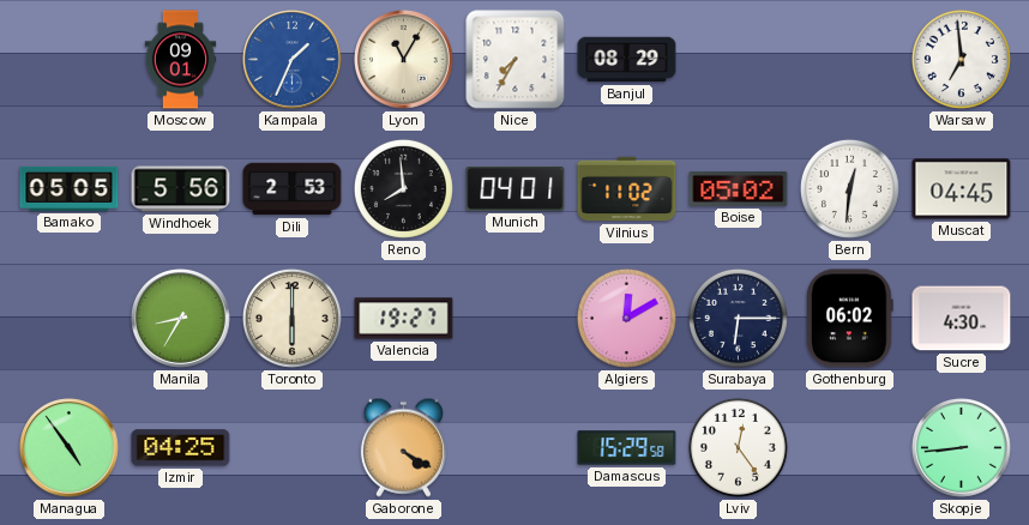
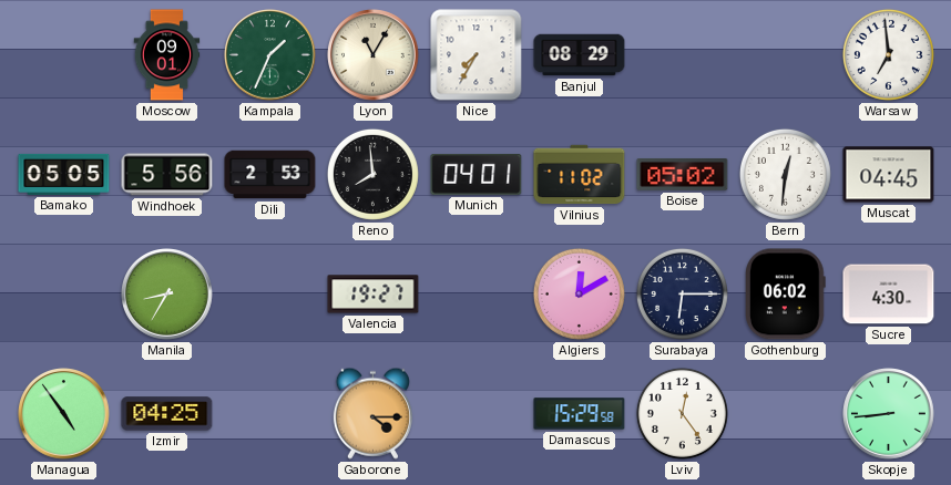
Kampala dial: blue -> green (270, 55)
Toronto: 6:00 -> none (291, 318)
Gaborone: 4:20 -> 4:15 (372, 413)
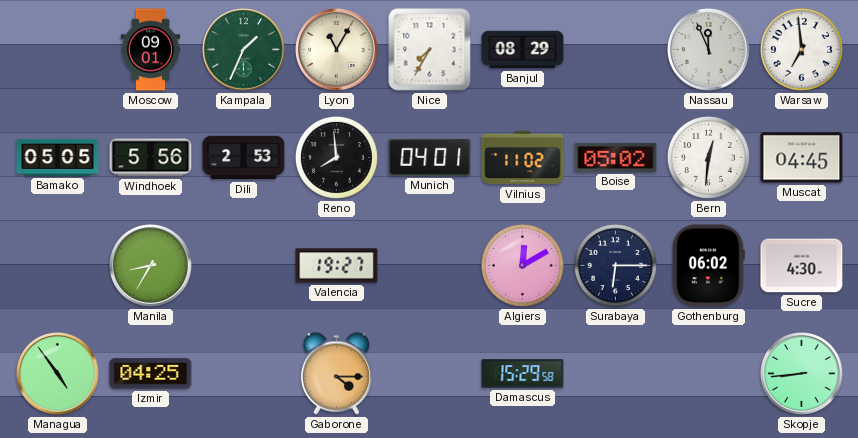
Nassau: none -> 11:56 (709, 50)
Lviv: 12:24 -> none (682, 413)
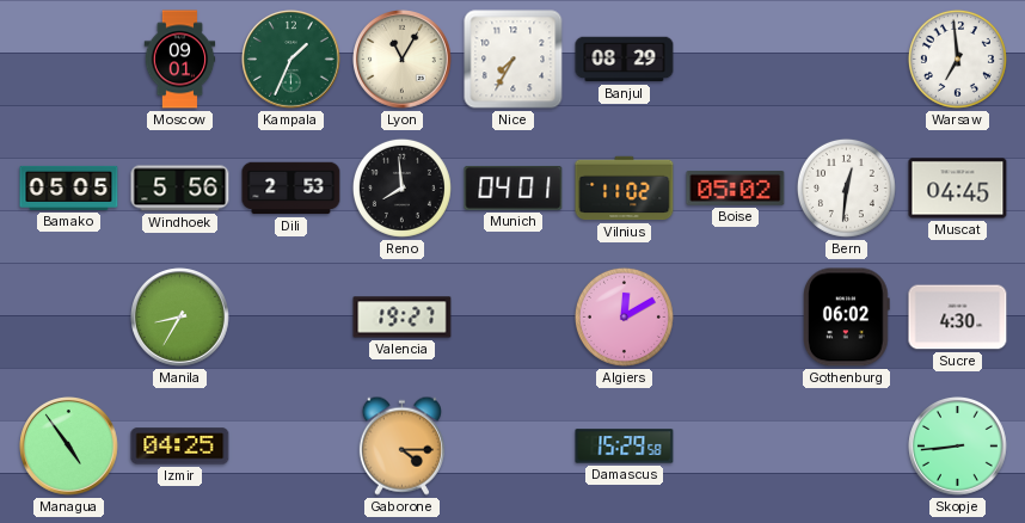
Nassau: 11:56 -> none (709, 50)
Surabaya: 6:15 -> none (615, 265)
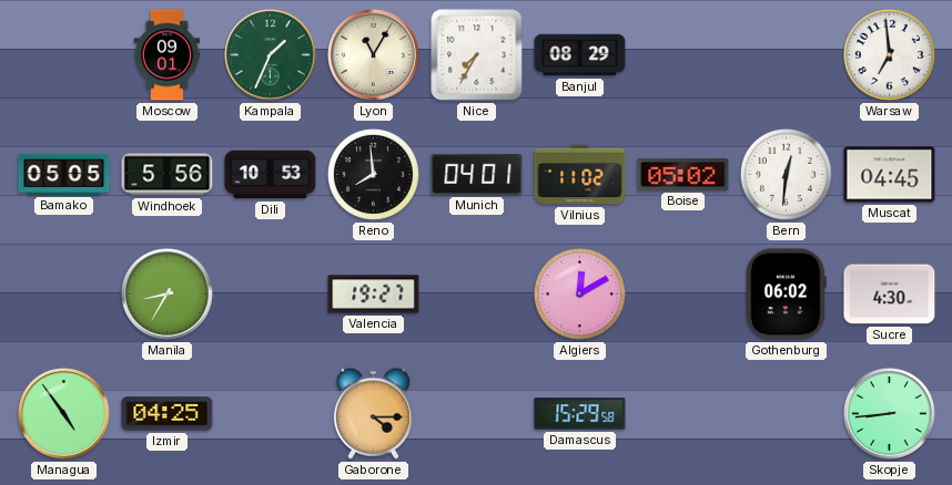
Dili: 2:53 -> 10:53 (271, 175)
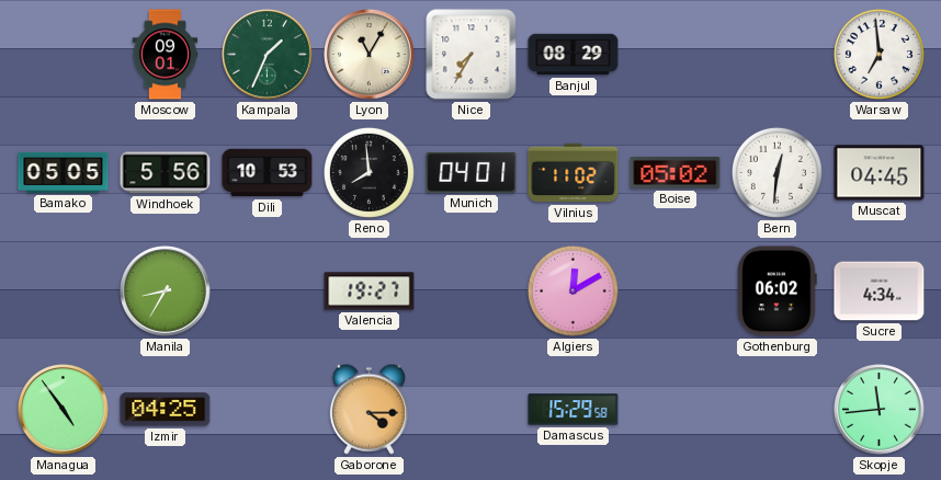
Sucre: 4:30 -> 4:34 (880, 292)
Skopje: 8:44 -> 11:44 (880, 410)
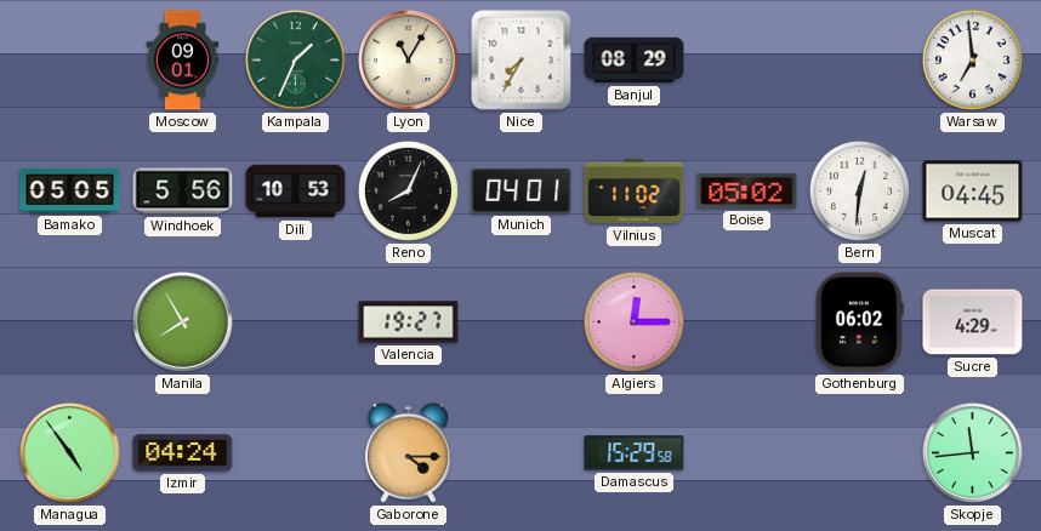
Reno: 7:59 -> 8:04 (408, 190)
Manila: 8:35 -> 7:55 (183, 322)
Algiers: 12:10 -> 12:15 (633, 321)
Sucre: 4:34 -> 4:29 (973, 322)
Izmir: 04:25 -> 04:24 (183, 453)
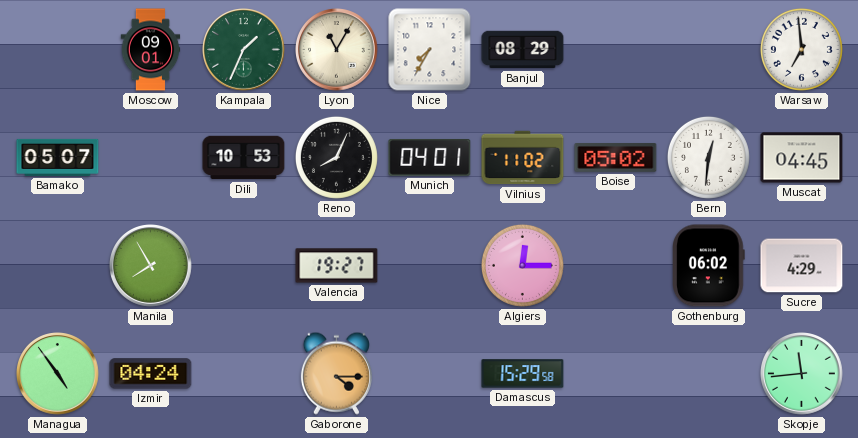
Bamako: 05:05 -> 05:07 (58, 157)
Windhoek: 5:56 -> none (183, 192)
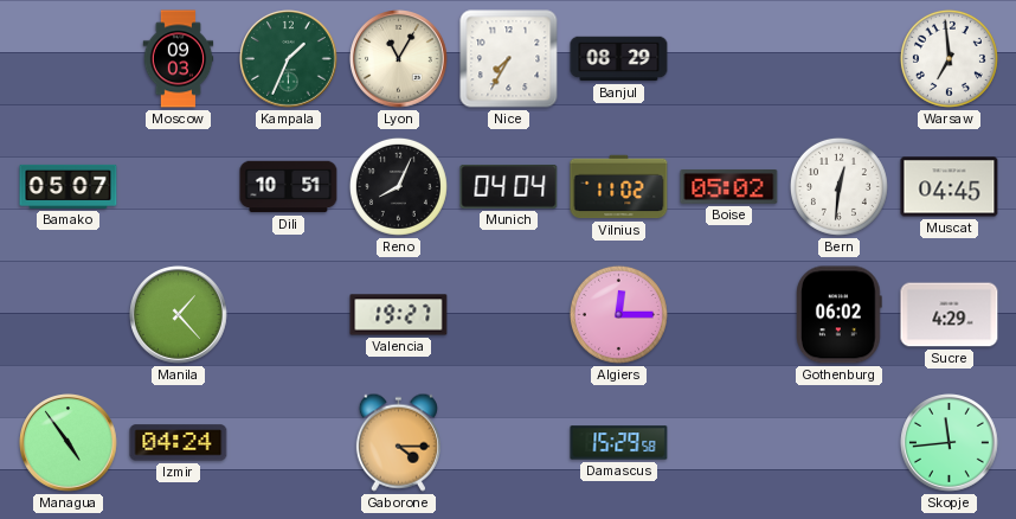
Moscow: 09:01 -> 09:03 (179, 59)
Dili: 10:53 -> 10:51 (289, 187)
Munich: 04:01 -> 04:04 (509, 186)
Manila: 7:55 -> 1:23 (179, 315)
